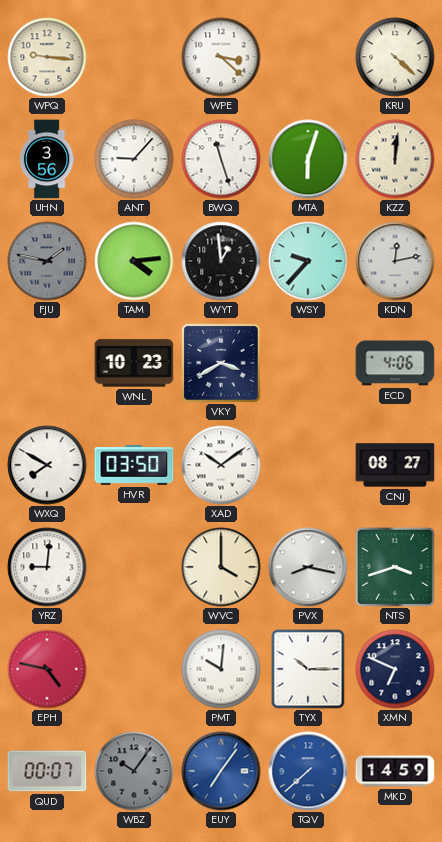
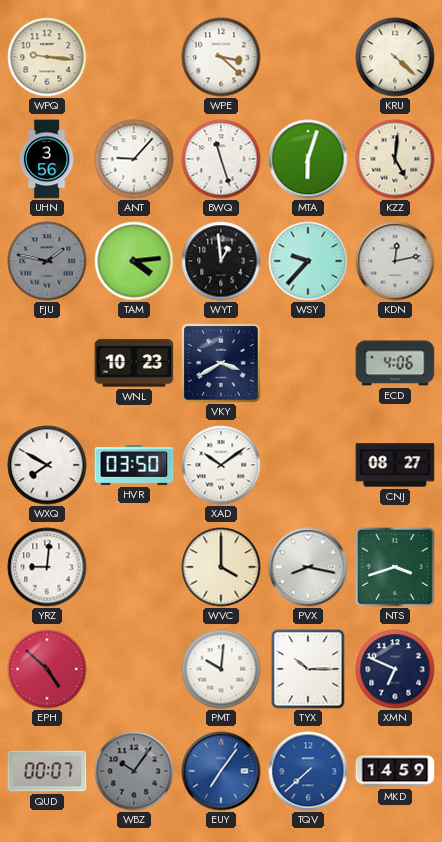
KZZ: 12:01 -> 5:01 (395, 159)
EPH: 4:47 -> 4:52 (47, 669)
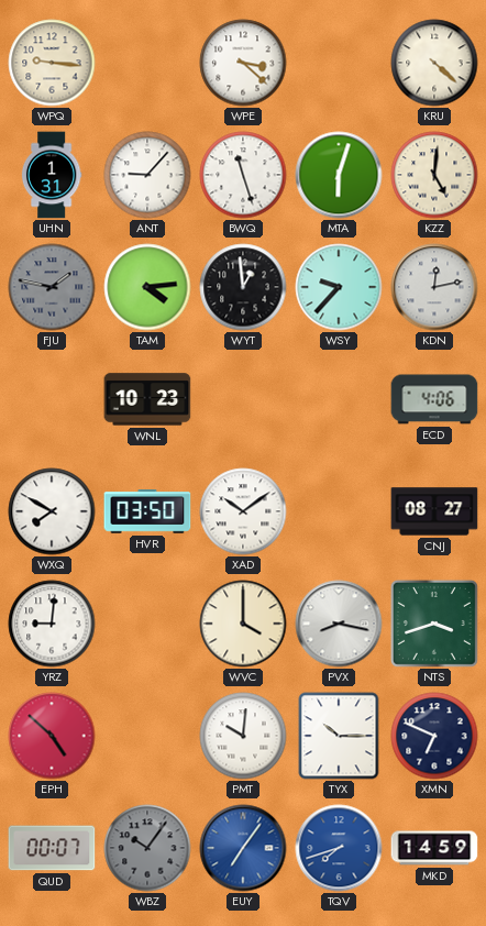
UHN: 3:56 -> 1:31 (52, 175)
VKY: 3:40 -> none (221, 363)
TQV: 7:38 -> 7:42 (339, 848)
